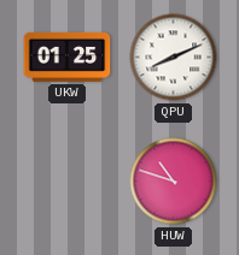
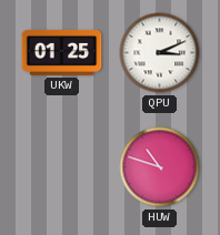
QPU: 8:11 -> 3:11 (160, 53)
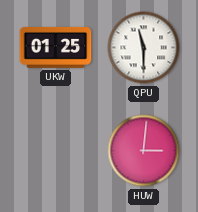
QPU: 3:11 -> 11:30 (144, 48)
HUW: 10:48 -> 3:01 (144, 151)
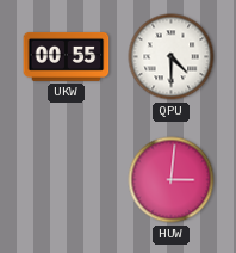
UKW: 01:25 -> 00:55 (67, 56)
QPU: 11:30 -> 4:30 (172, 57)
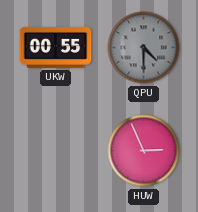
QPU dial: white -> grey (144, 48)
HUW: 3:01 -> 2:56 (144, 151)
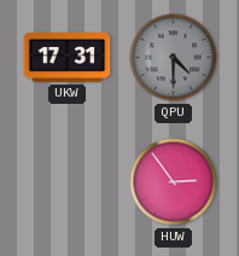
UKW: 00:55 -> 17:31 (68, 57)
HUW: 2:56 -> 2:54 (174, 182)
